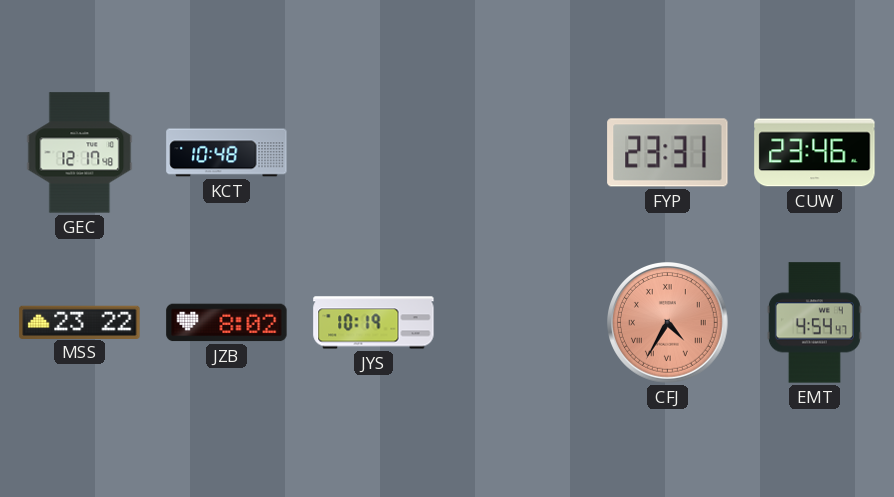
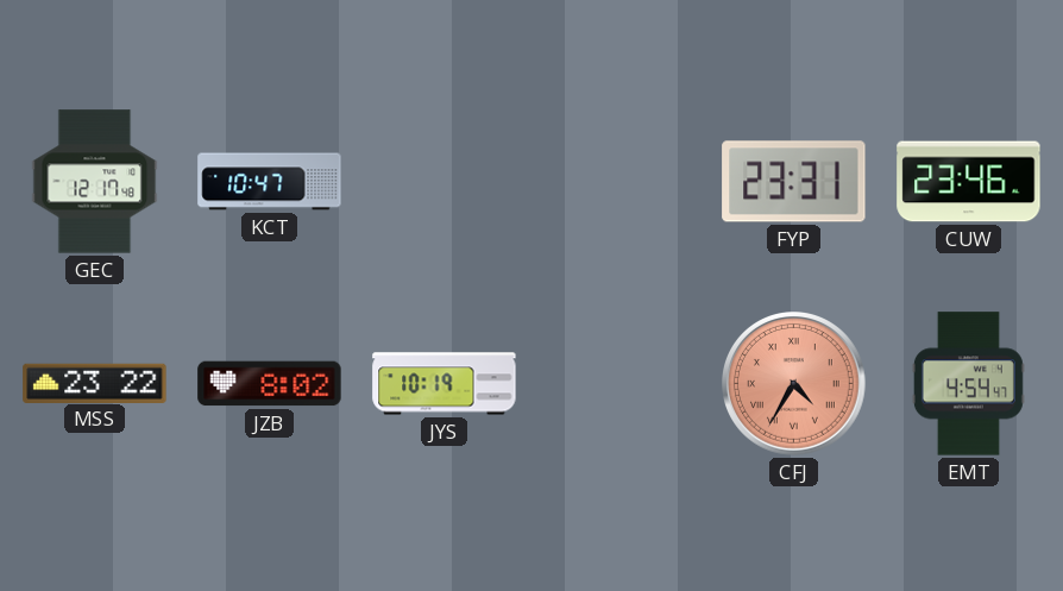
KCT: 10:48 -> 10:47 (270, 182)
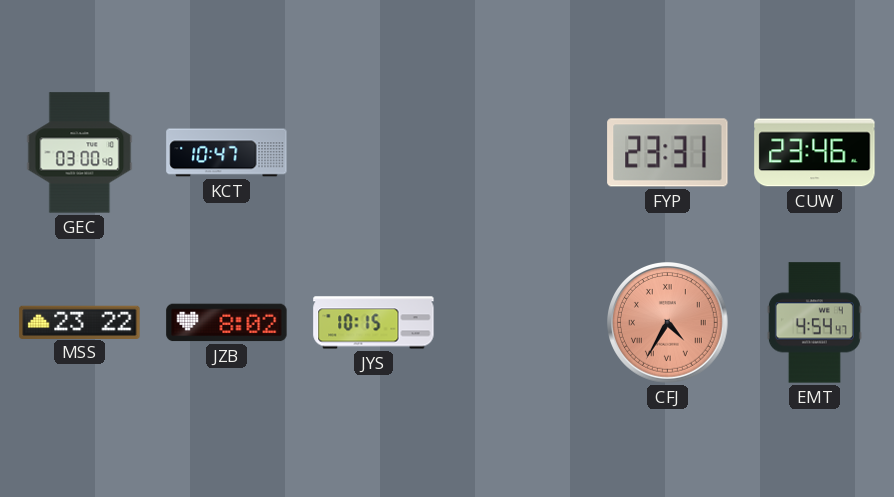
GEC: 12:17 -> 03:00 (80, 153)
JYS: 10:19 -> 10:15 (374, 323)
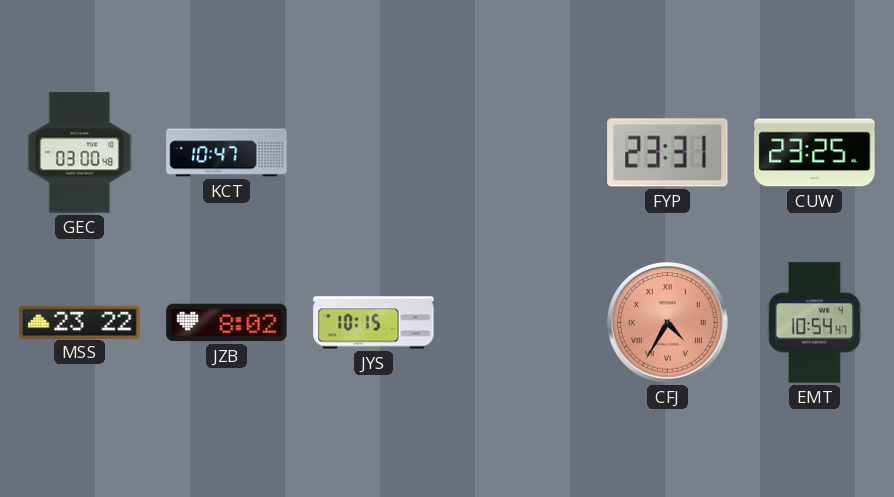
CUW: 23:46 -> 23:25 (815, 153)
EMT: 4:54 -> 10:54 (814, 323)
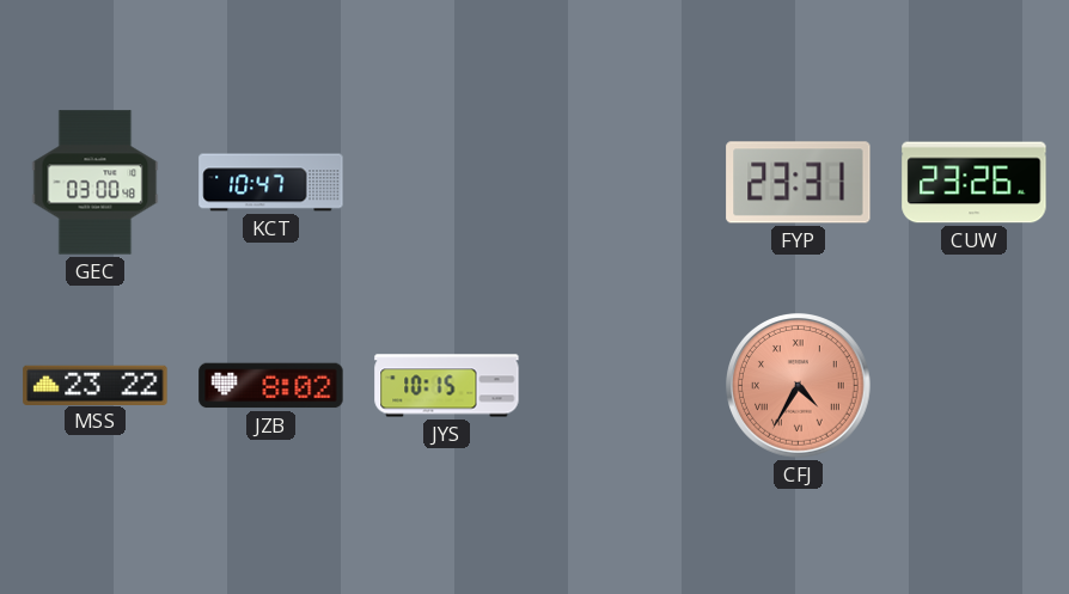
CUW: 23:25 -> 23:26 (975, 183)
EMT: 10:54 -> none (814, 323)
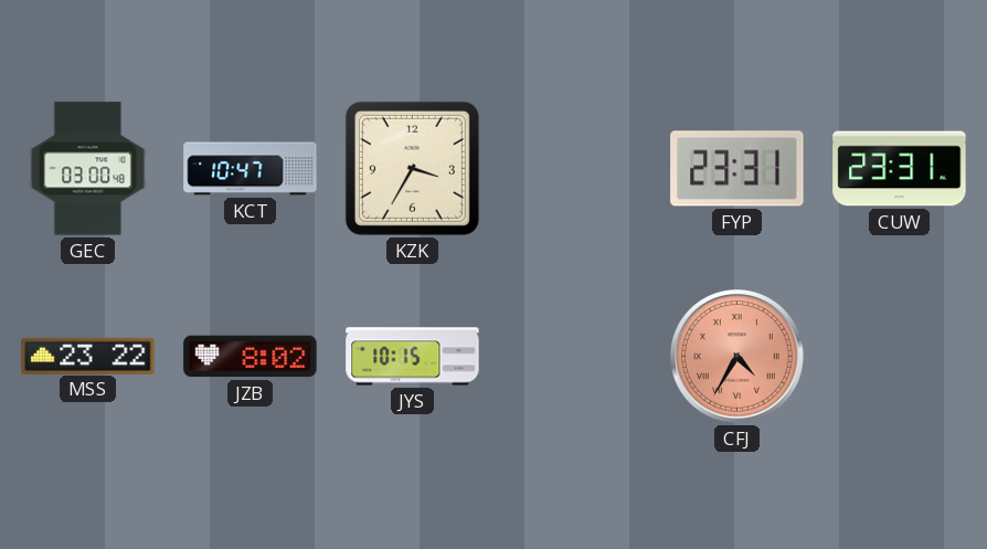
KZK: none -> 3:35 (412, 168)
CUW: 23:26 -> 23:31 (900, 169)
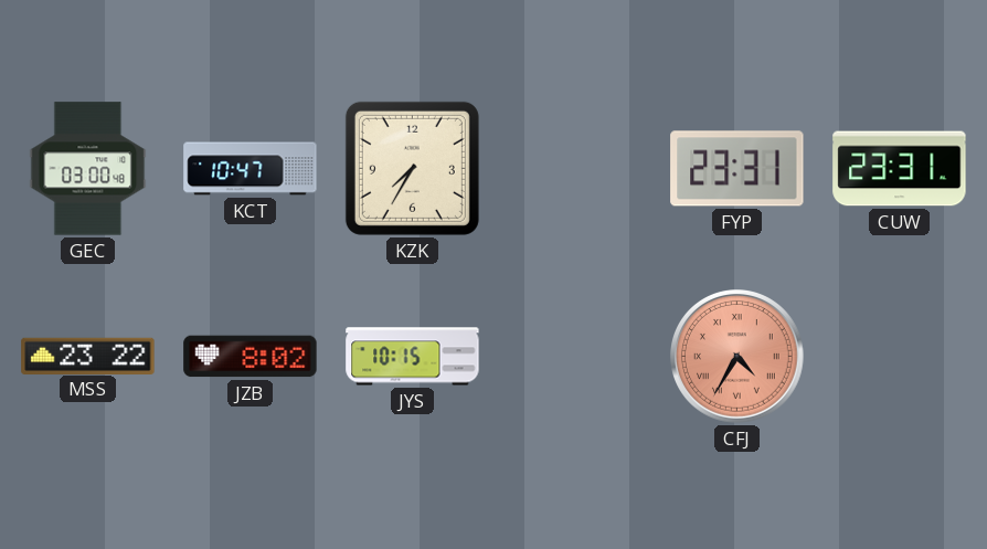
KZK: 3:35 -> 7:35 (412, 168)
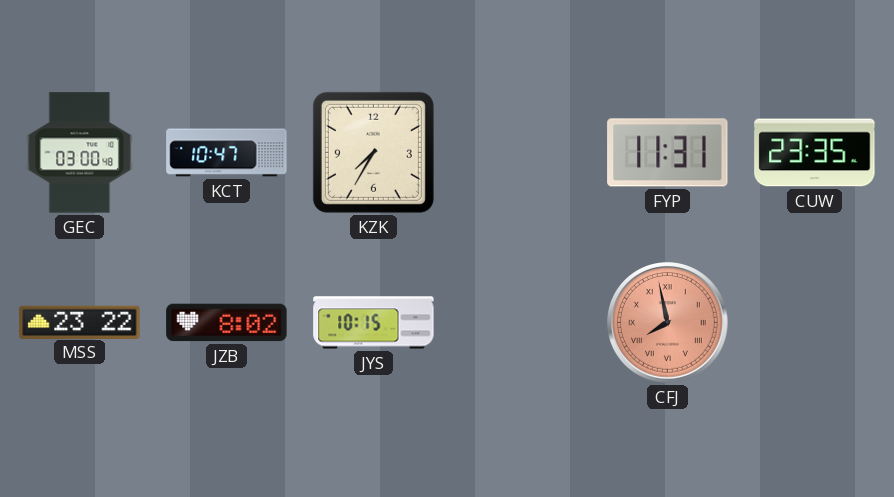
FYP: 23:31 -> 11:31 (668, 153)
CUW: 23:31 -> 23:35 (815, 153)
CFJ: 4:35 -> 7:58 (668, 323)
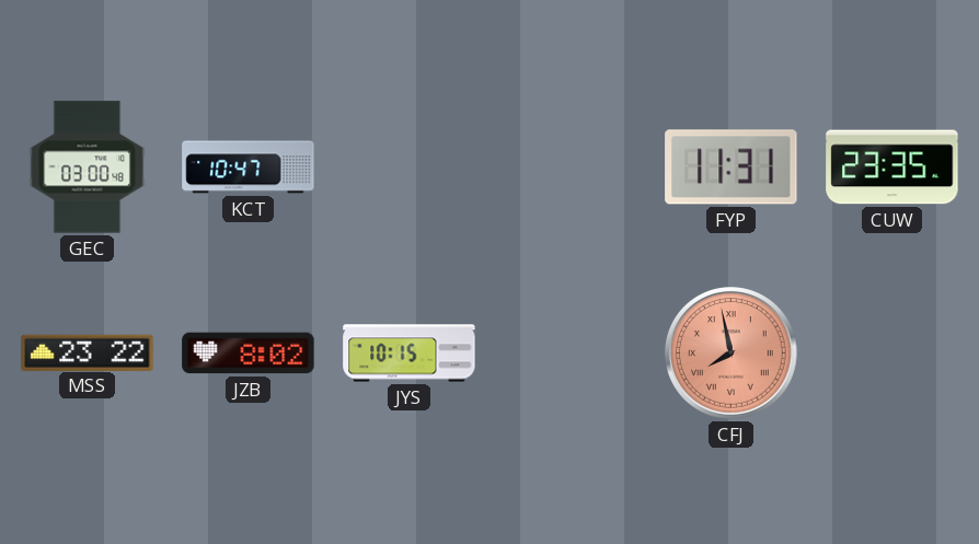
KZK: 7:35 -> none (373, 152)
